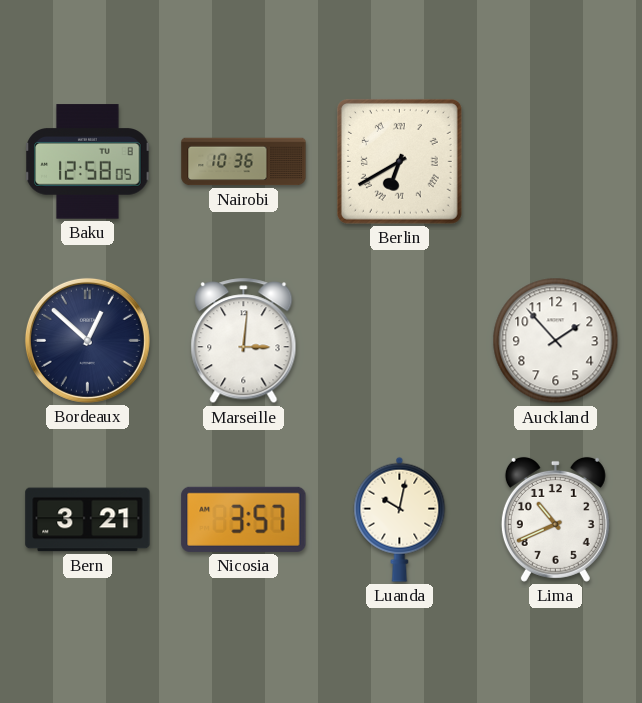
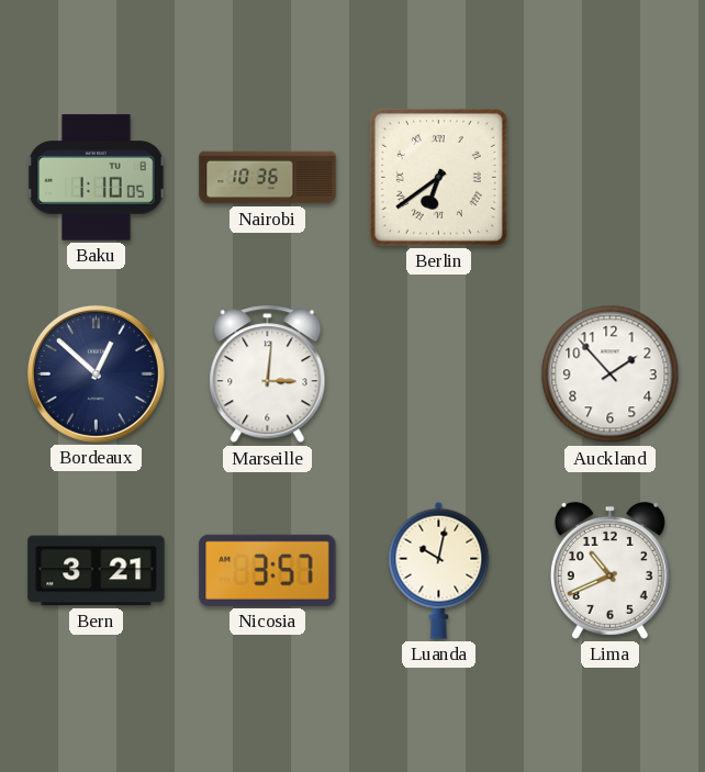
Baku: 12:58 -> 1:10 (97, 178)
Berlin: 6:40 -> 6:39 (438, 177)
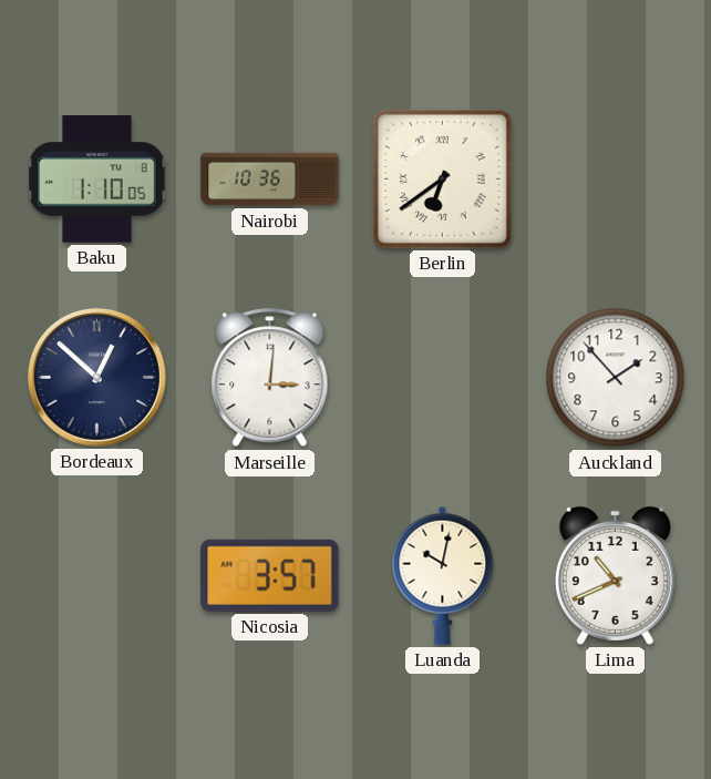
Bern: 3:21 -> none (97, 571)
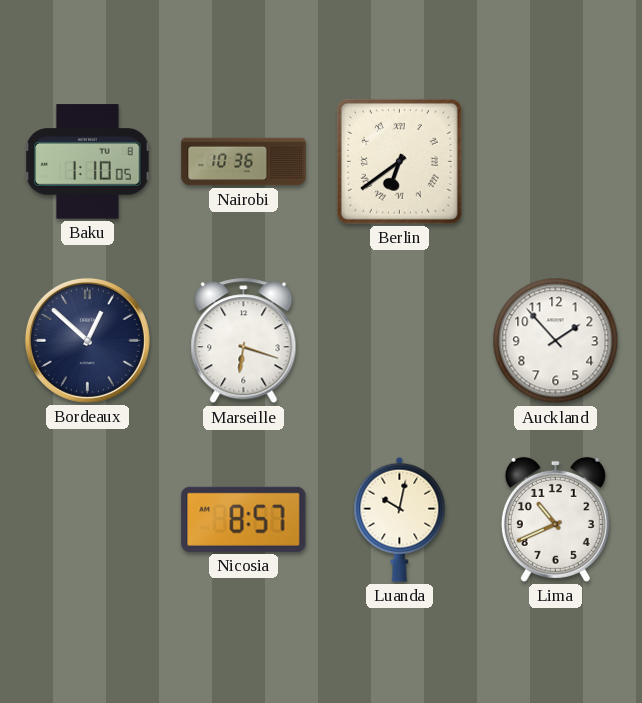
Marseille: 3:01 -> 6:18 (244, 341)
Nicosia: 3:57 -> 8:57 (244, 519)
